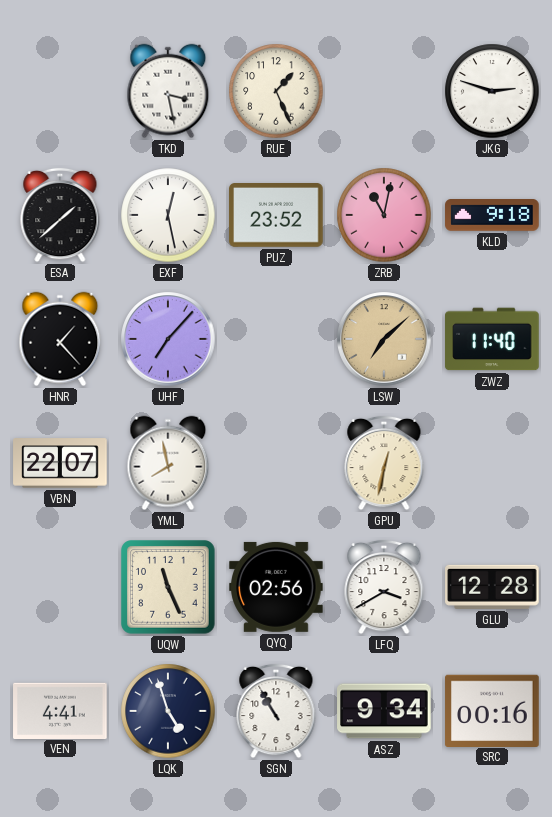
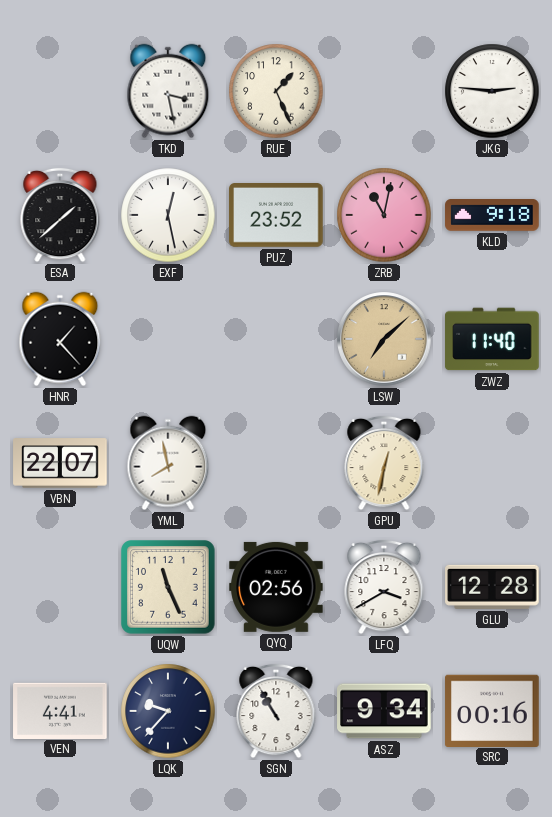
JKG: 2:48 -> 2:46 (492, 91)
UHF: 7:07 -> none (168, 339)
LQK: 4:57 -> 9:37 (168, 711)
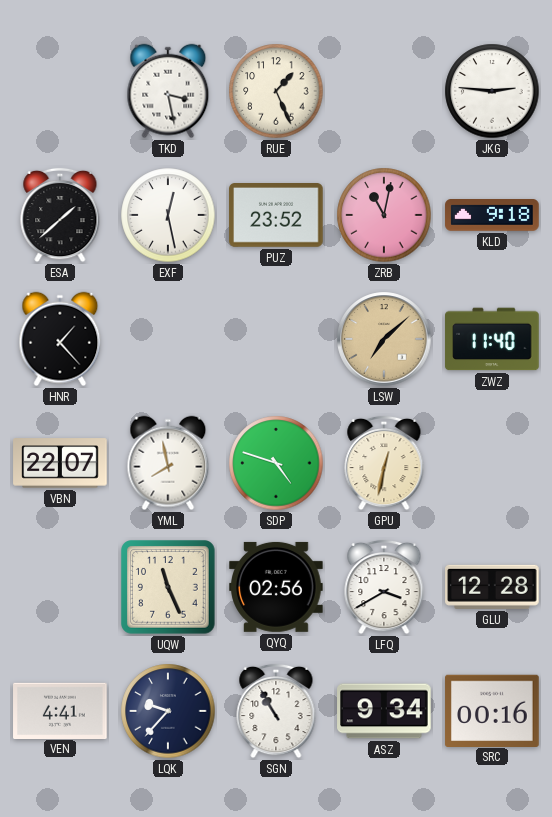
SDP: none -> 4:48 (276, 463)
